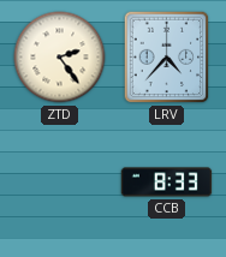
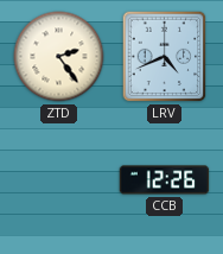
LRV: 4:37 -> 4:41 (165, 57)
CCB: 8:33 -> 12:26 (165, 180)
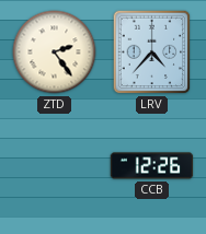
LRV: 4:41 -> 4:37 (152, 52)
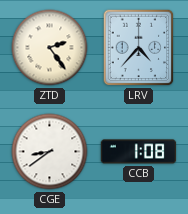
CGE: none -> 8:39 (50, 152)
CCB: 12:26 -> 1:08 (139, 152)
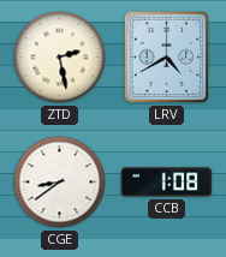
ZTD: 2:24 -> 2:28 (60, 58)
LRV: 4:37 -> 4:40 (167, 58)
